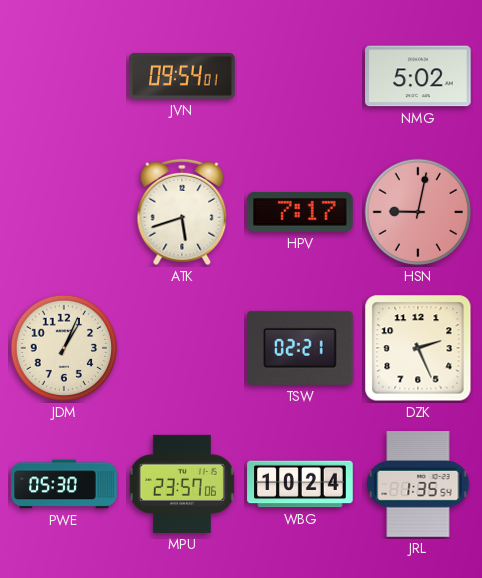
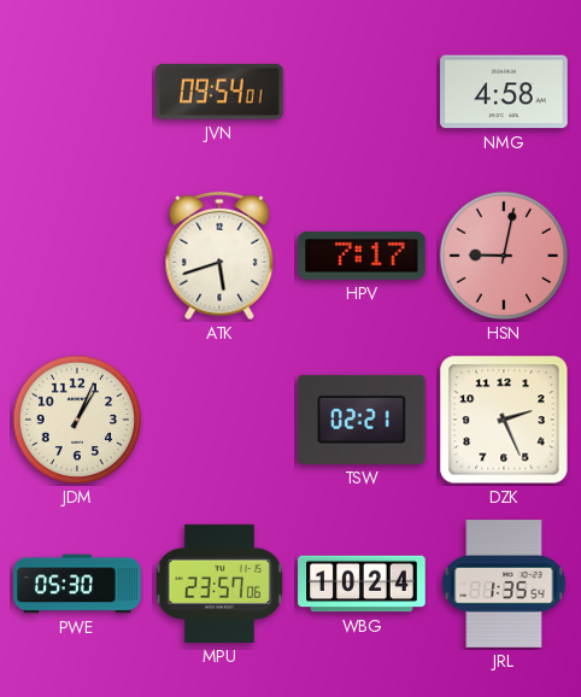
NMG: 5:02 -> 4:58 (504, 92)
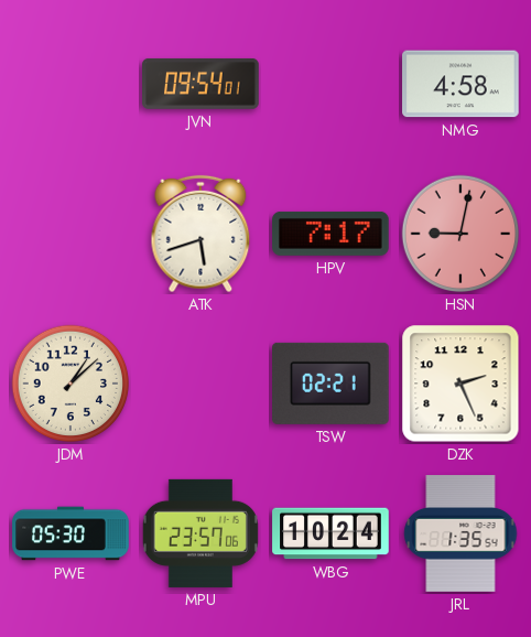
JDM: 1:04 -> 1:08 (71, 384)
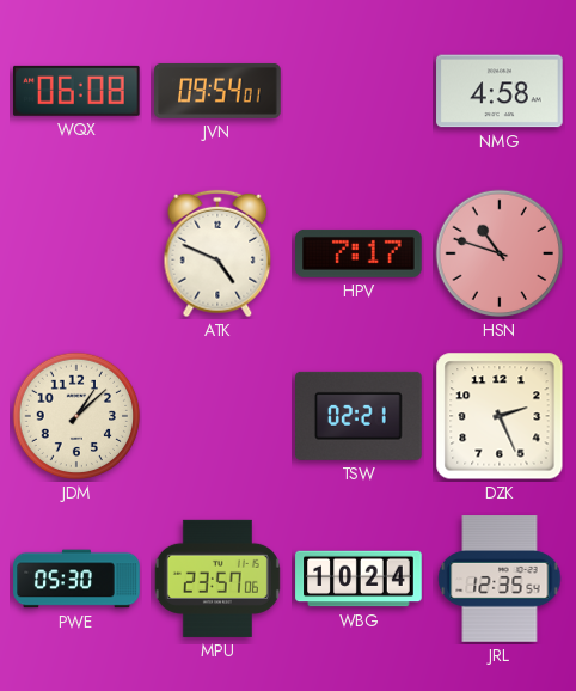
WQX: none -> 06:08 (76, 91)
ATK: 5:42 -> 4:49 (217, 253)
HSN: 9:02 -> 10:48 (500, 253)
JRL: 1:35 -> 12:35 (500, 579)
